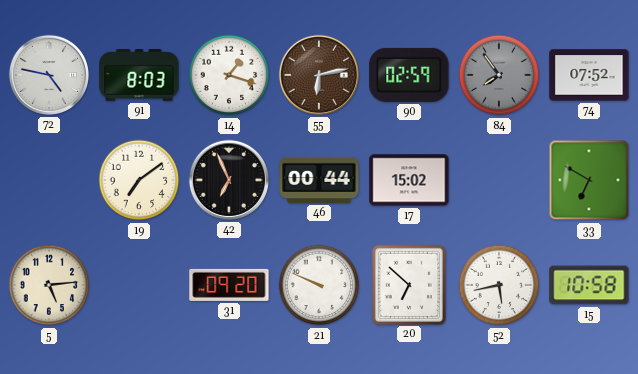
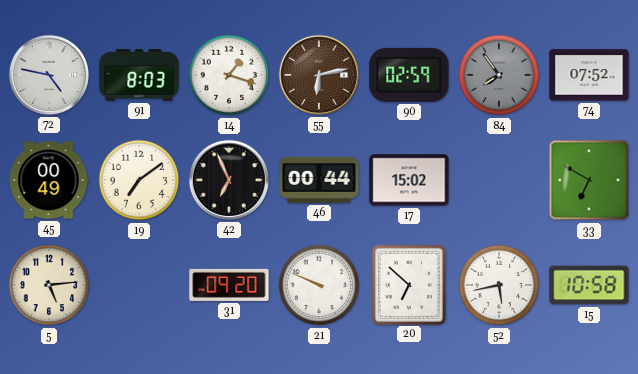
45: none -> 00:49 (49, 180)
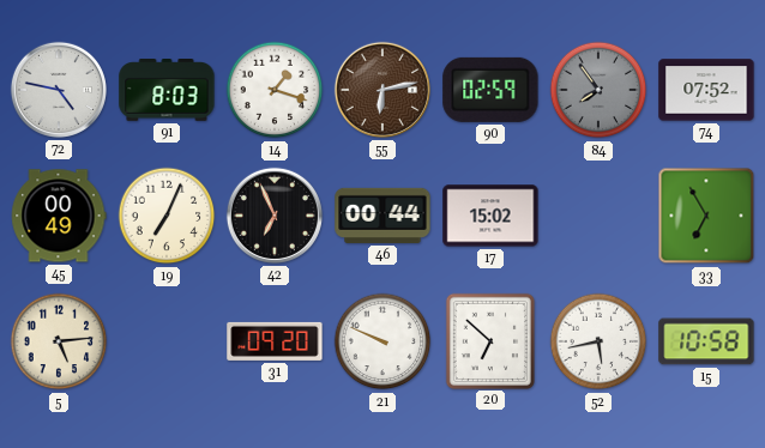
19: 7:09 -> 7:04 (167, 216)
33: 6:50 -> 6:55 (706, 216)
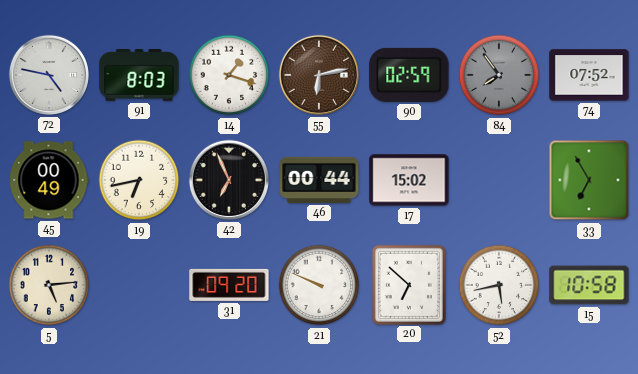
19: 7:04 -> 6:43 (139, 180)
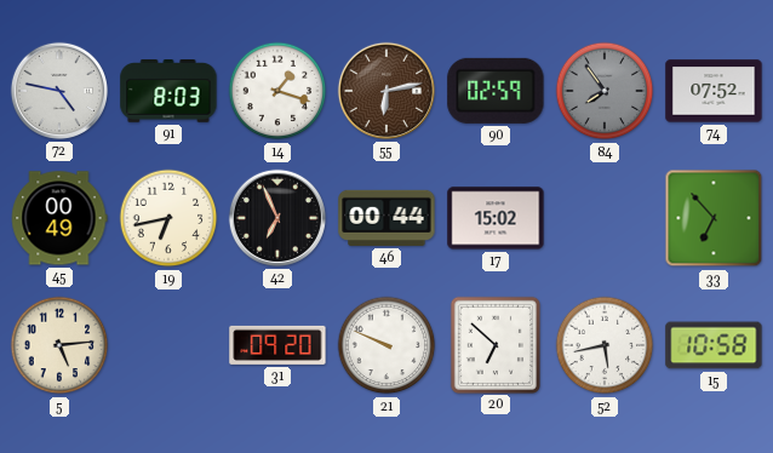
33: 6:55 -> 6:53 (714, 218)
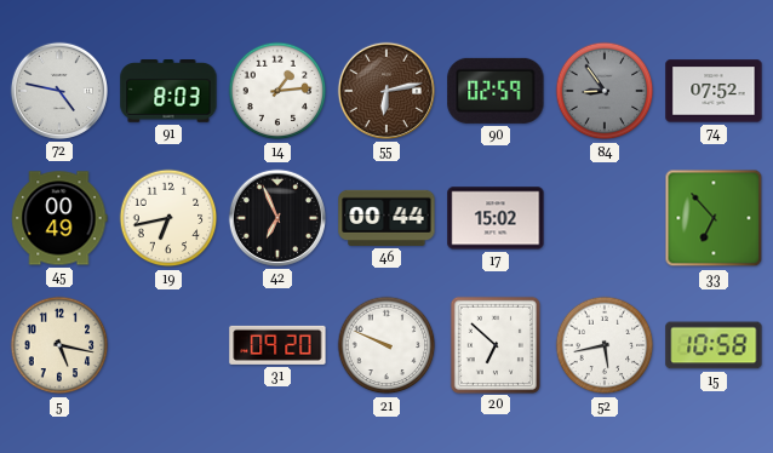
14: 1:18 -> 1:14 (277, 91)
84: 7:54 -> 8:54 (605, 91)
5: 5:14 -> 5:17 (59, 345)
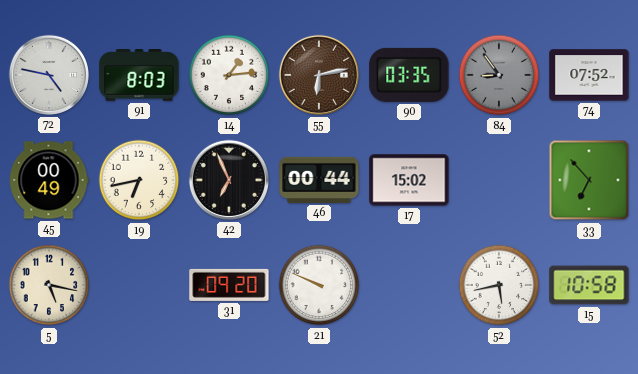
90: 02:59 -> 03:35 (409, 75)
20: 6:52 -> none (496, 344)
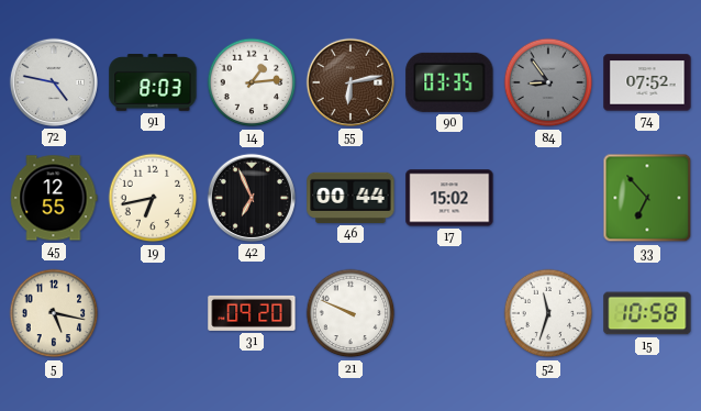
45: 00:49 -> 12:55 (54, 198)
52: 5:43 -> 11:33 (548, 313)
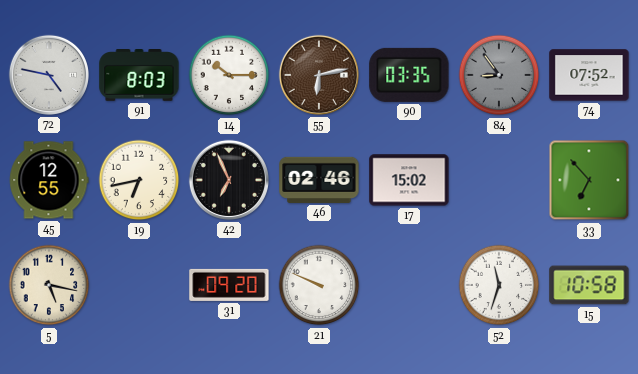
14: 1:14 -> 10:15 (229, 75)
46: 00:44 -> 02:46 (319, 180)
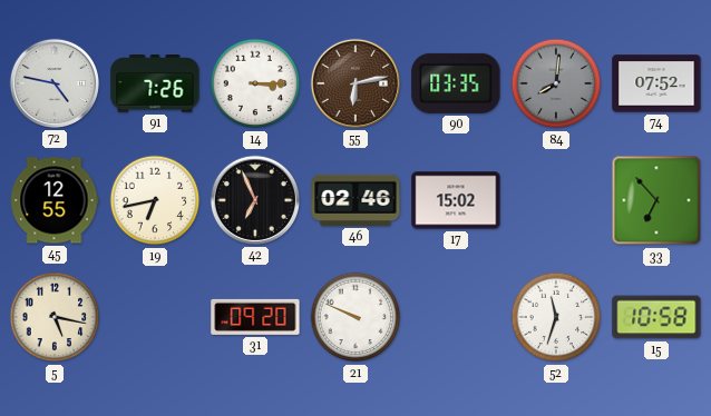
91: 8:03 -> 7:26 (155, 85)
14: 10:15 -> 3:15 (255, 83)
84: 8:54 -> 8:01 (556, 83)
